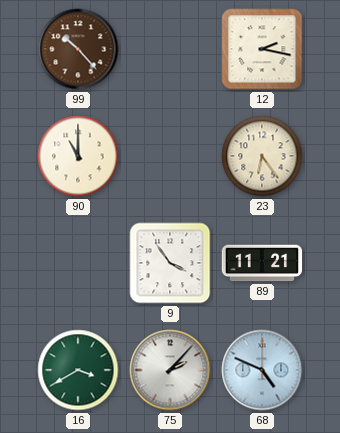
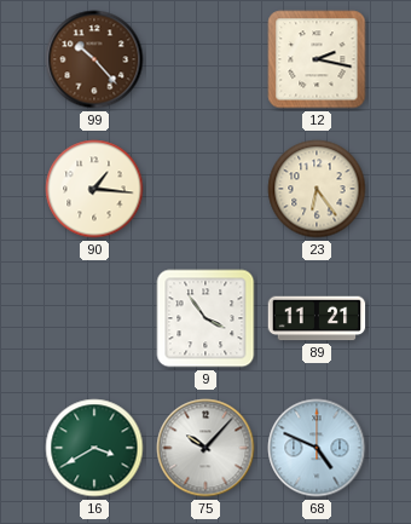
90: 11:00 -> 1:16 (94, 189)
75: 2:07 -> 10:07 (205, 448)
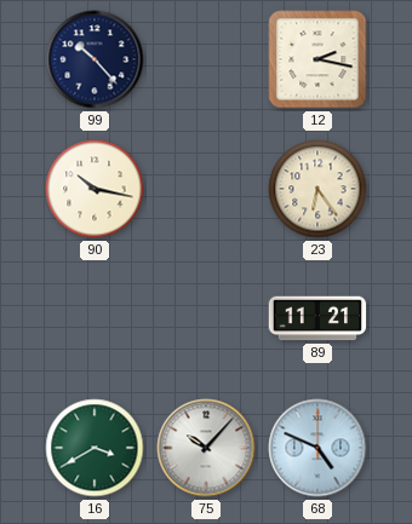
99 dial: brown -> navy (95, 59)
90: 1:16 -> 10:17 (95, 189)
9: 3:54 -> none (205, 318)
